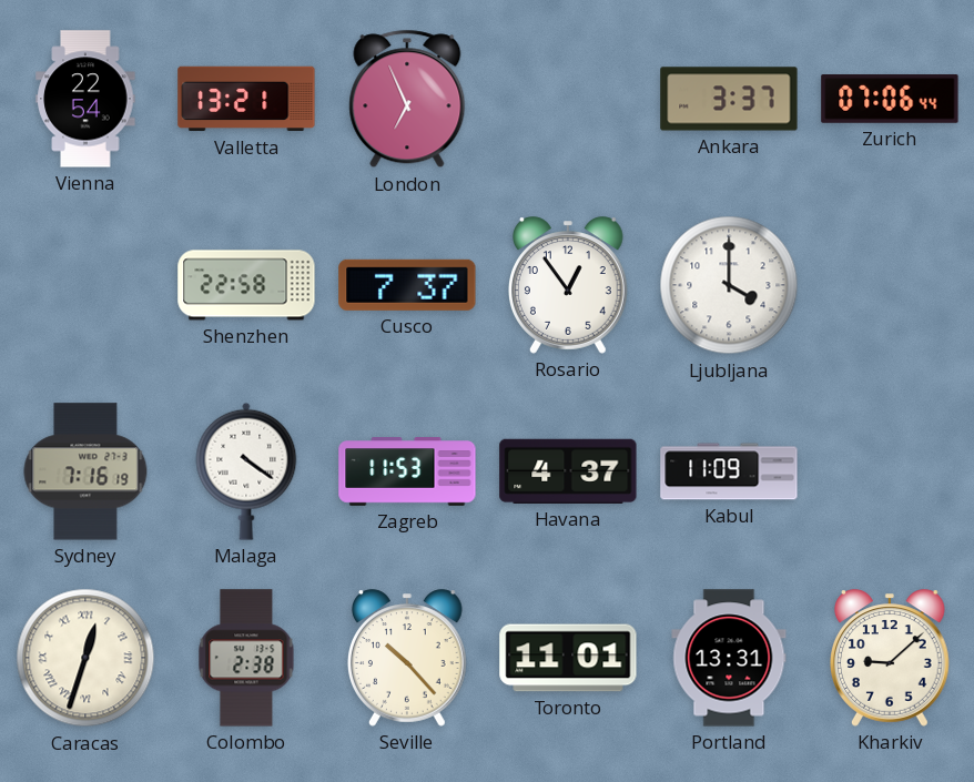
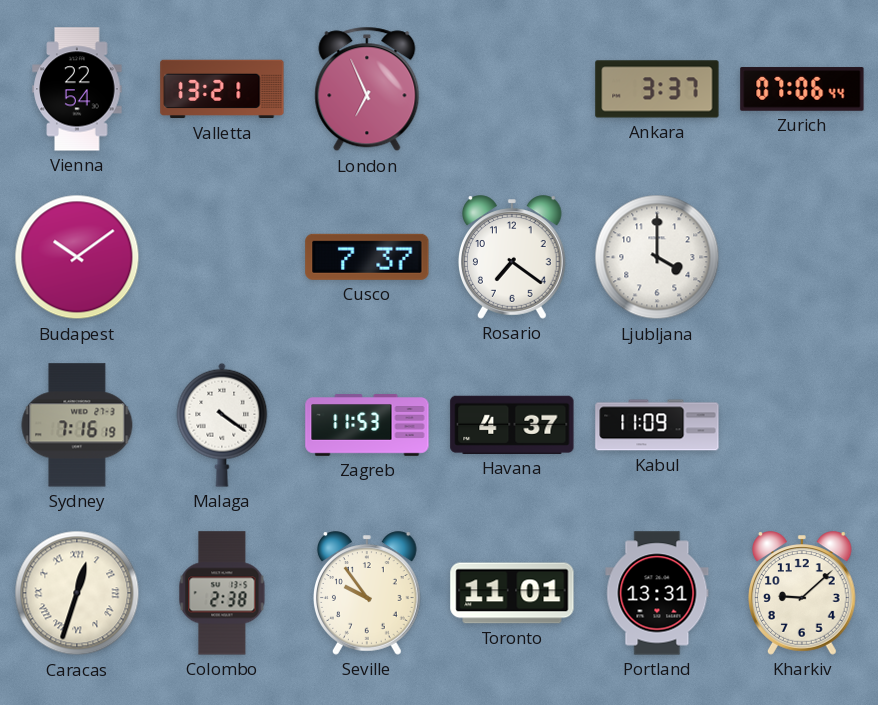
Budapest: none -> 10:09 (77, 257)
Shenzhen: 22:58 -> none (246, 285)
Rosario: 12:54 -> 7:21 (513, 257)
Seville: 10:23 -> 9:54 (368, 593)
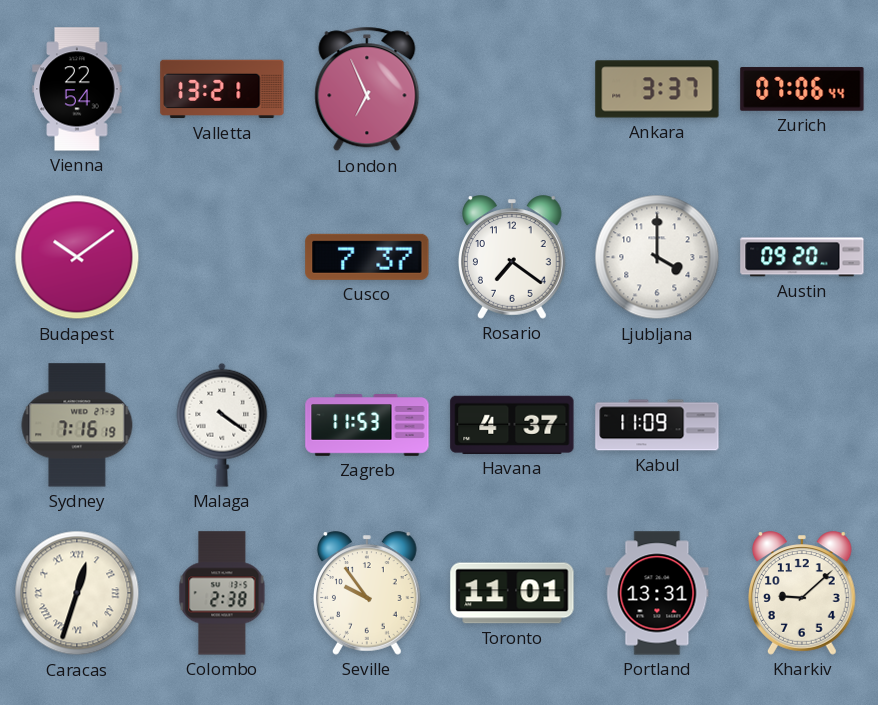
Austin: none -> 09:20 (802, 257)
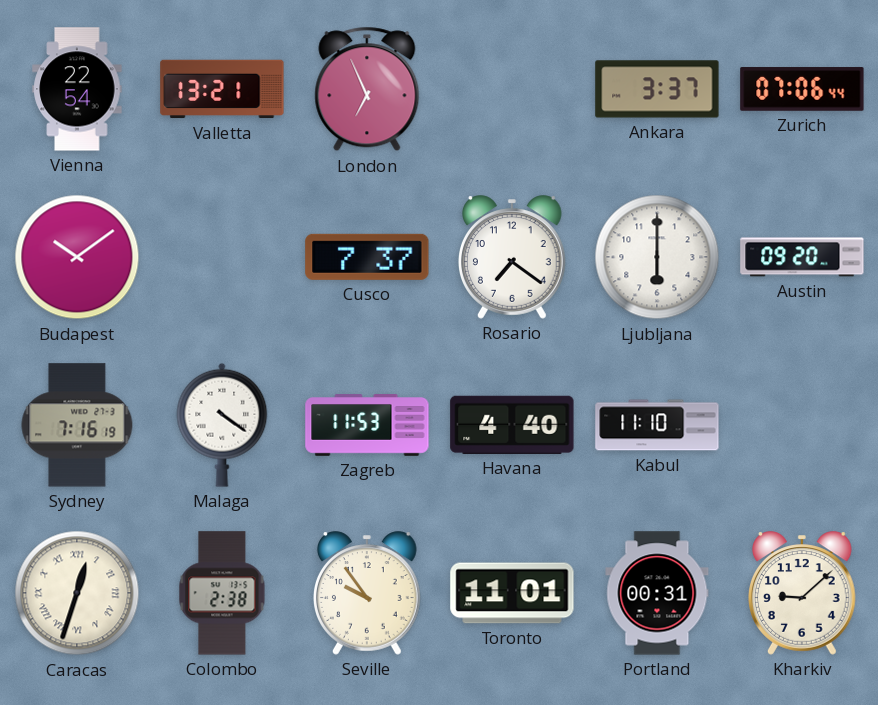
Ljubljana: 4:00 -> 6:00 (657, 257)
Havana: 4:37 -> 4:40 (512, 425)
Kabul: 11:09 -> 11:10 (657, 425)
Portland: 13:31 -> 00:31 (657, 593)
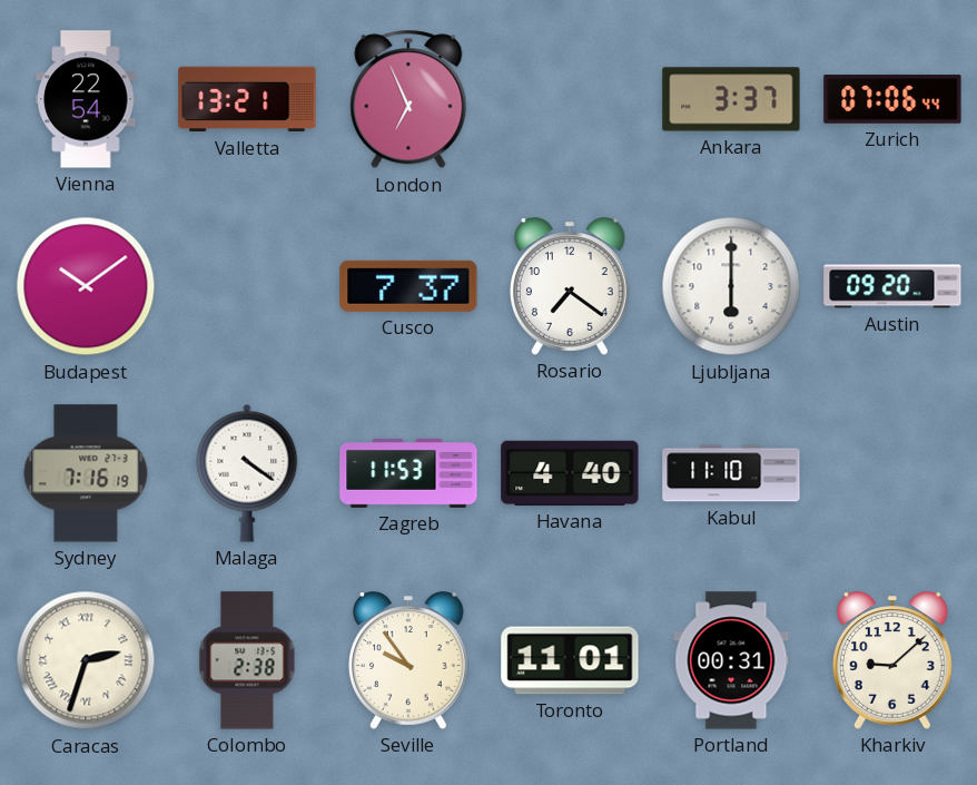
Caracas: 12:33 -> 2:33 (86, 660)
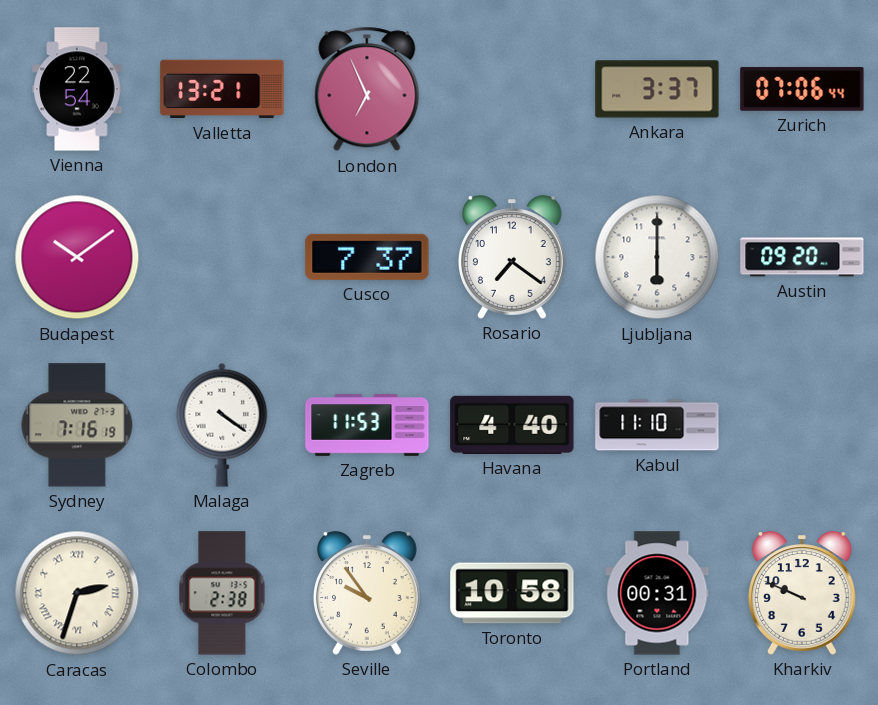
Toronto: 11:01 -> 10:58 (512, 593)
Kharkiv: 9:08 -> 9:49 (803, 593)
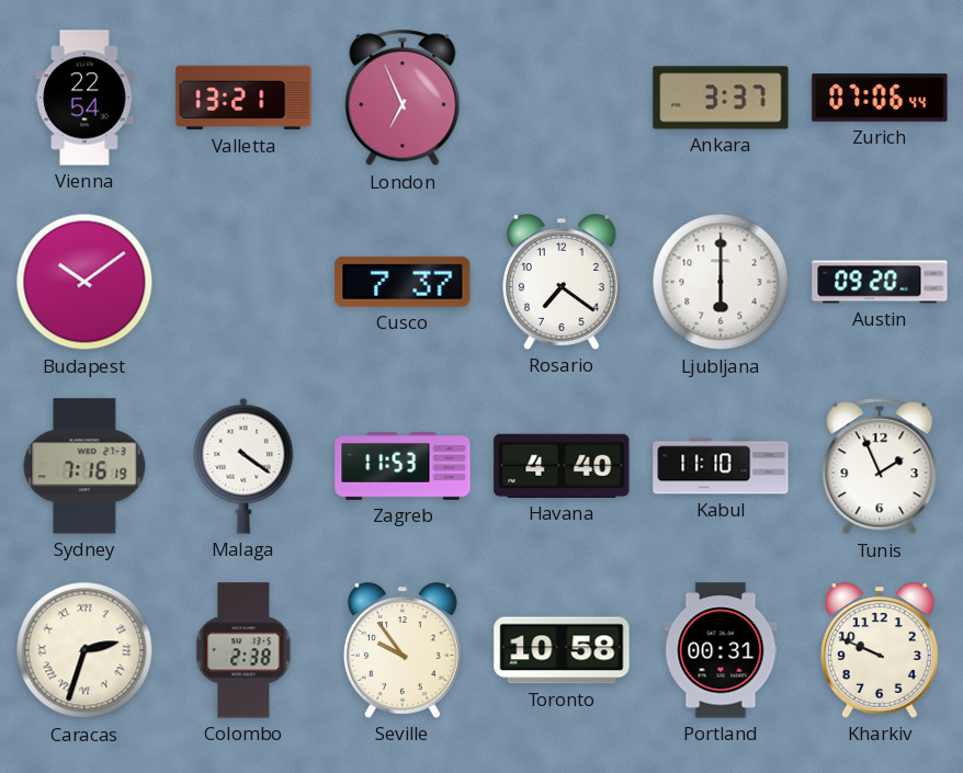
Tunis: none -> 1:56 (880, 466)
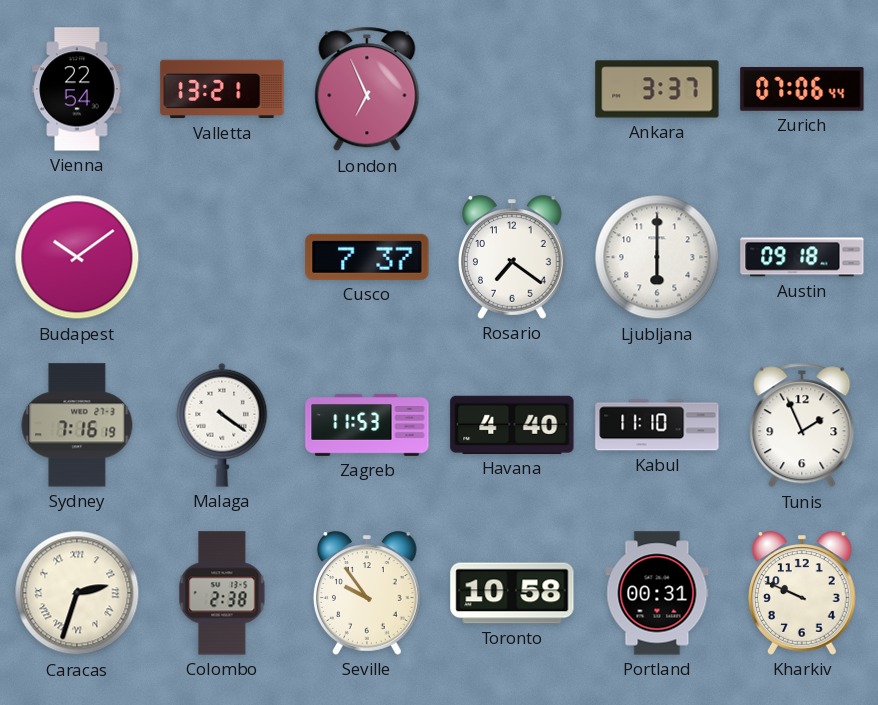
Austin: 09:20 -> 09:18 (802, 257)
